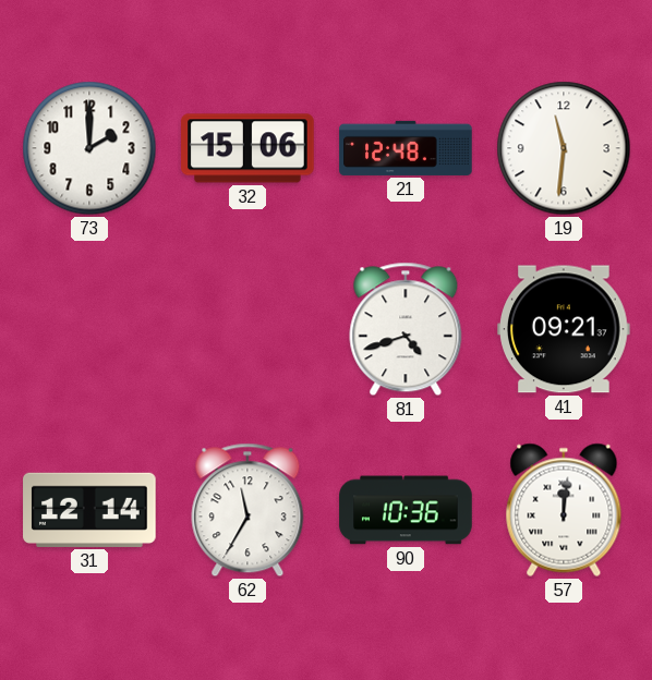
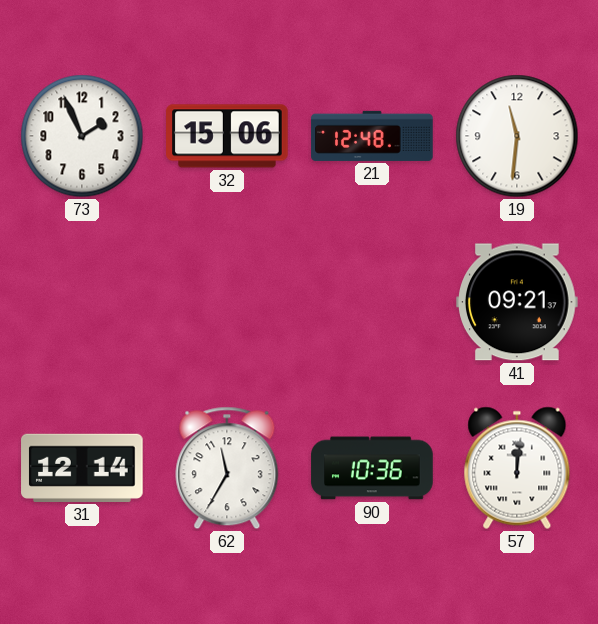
73: 2:00 -> 1:56 (82, 136)
81: 4:42 -> none (406, 329)
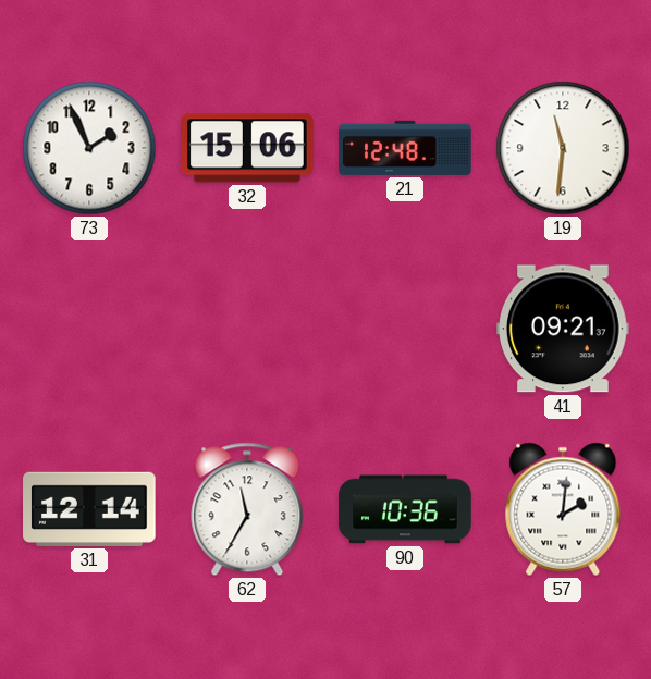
57: 12:01 -> 2:01 (563, 509)
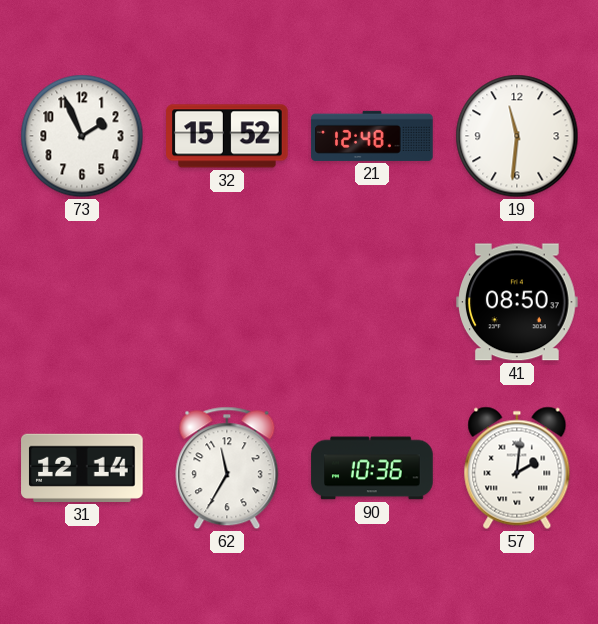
32: 15:06 -> 15:52 (227, 136)
41: 09:21 -> 08:50 (518, 302)
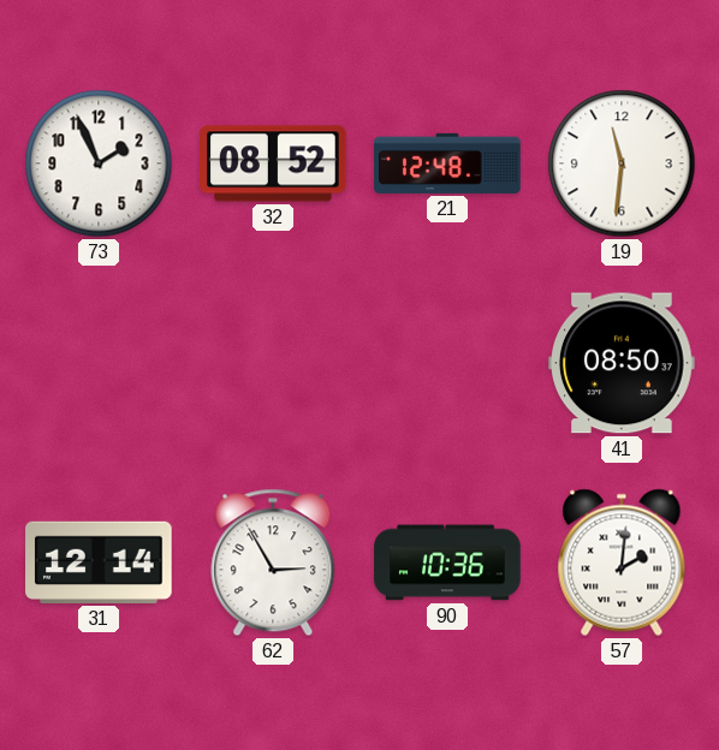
32: 15:52 -> 08:52 (273, 163)
62: 11:35 -> 2:55 (273, 562)
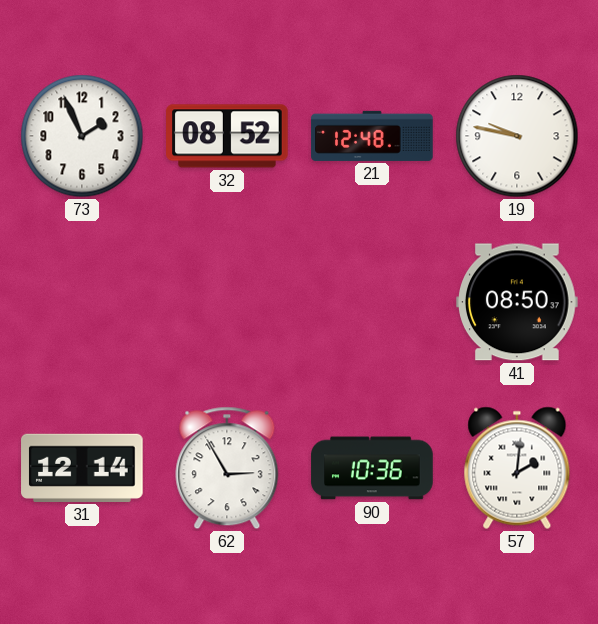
19: 11:31 -> 9:47 (517, 136)
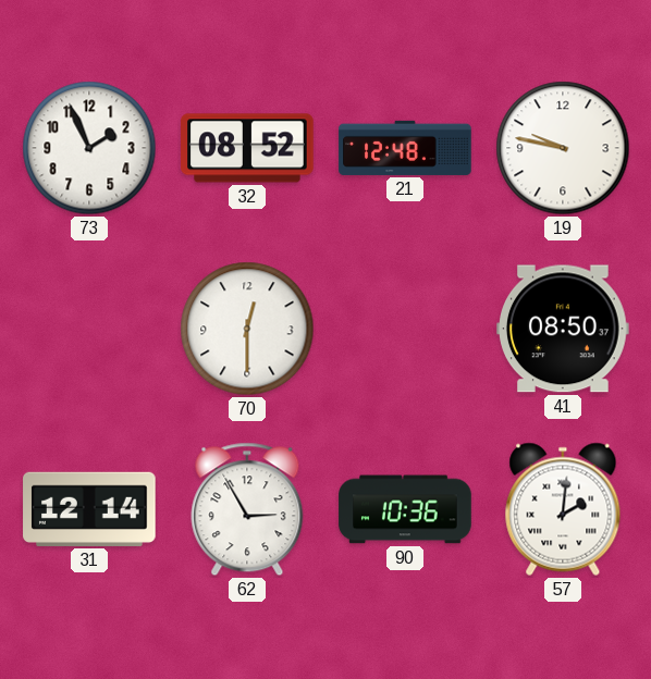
70: none -> 12:30 (247, 329)
